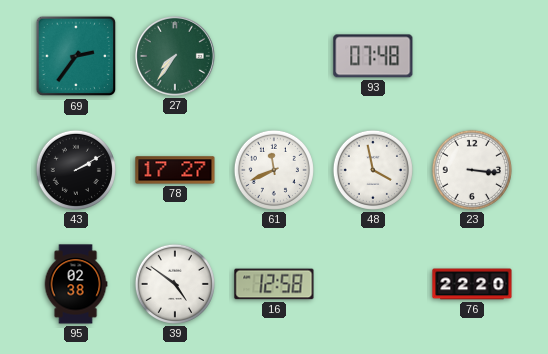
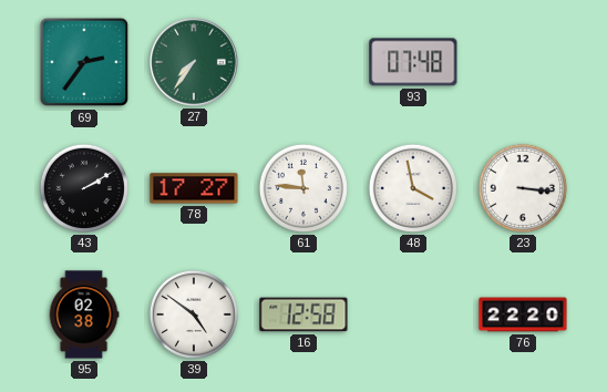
61: 11:41 -> 11:46 (303, 188)
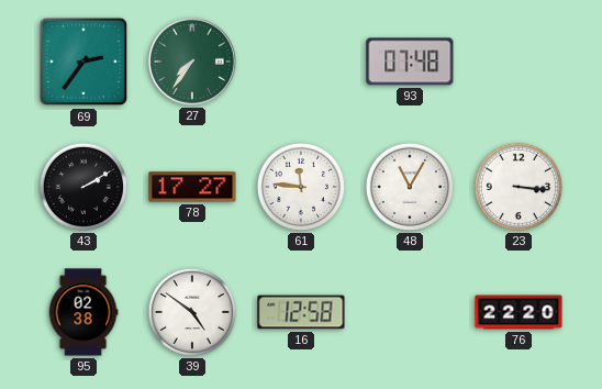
48: 3:58 -> 11:05 (410, 187)
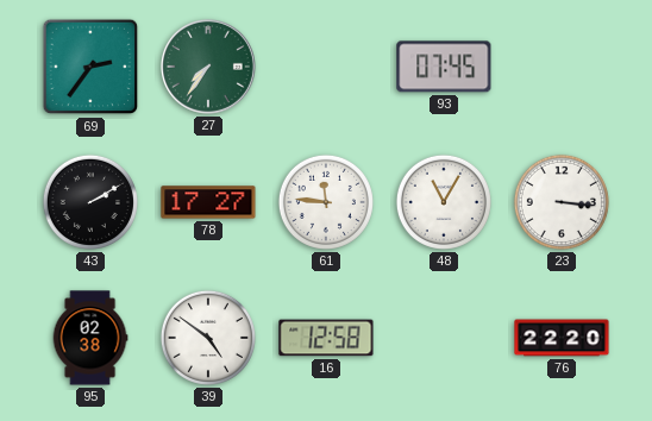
93: 07:48 -> 07:45 (444, 67)
